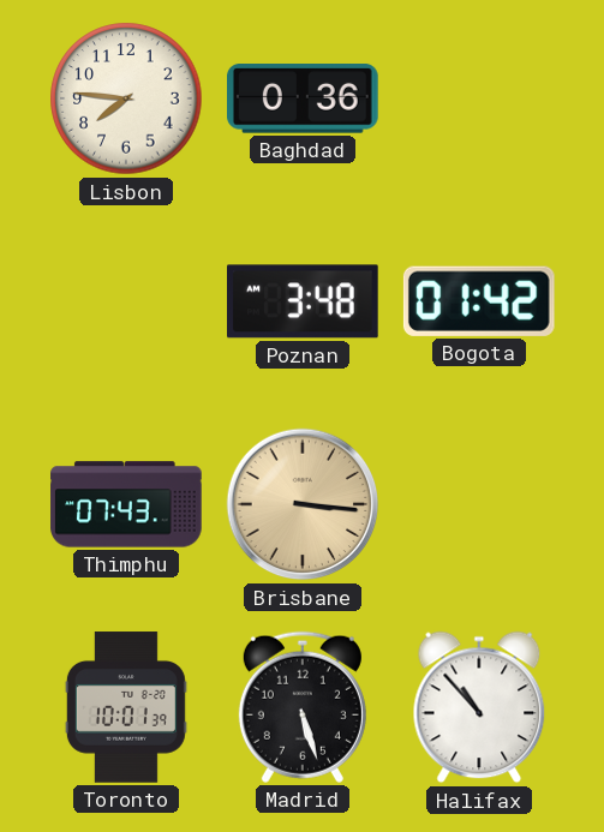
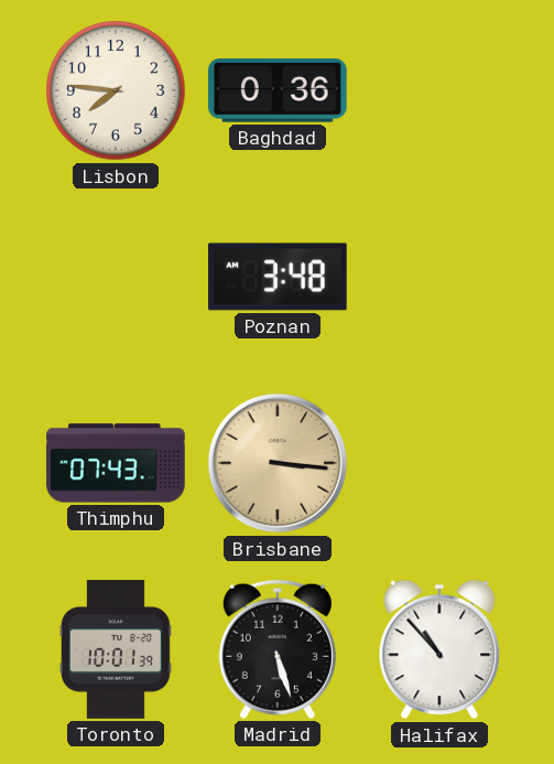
Bogota: 01:42 -> none (479, 301)
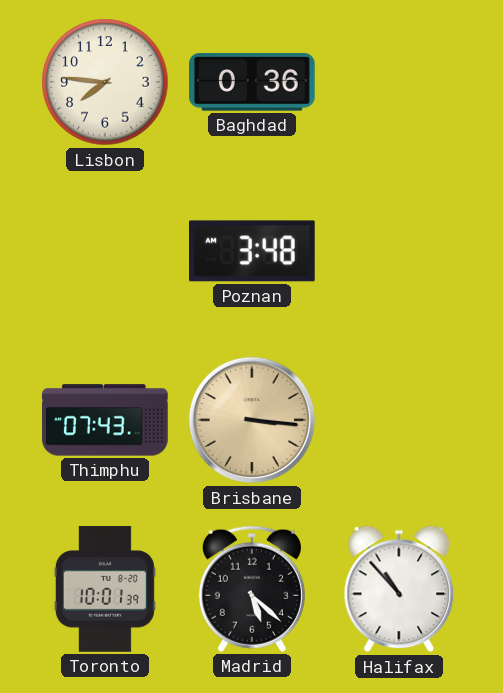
Madrid: 5:27 -> 5:22 (252, 589)
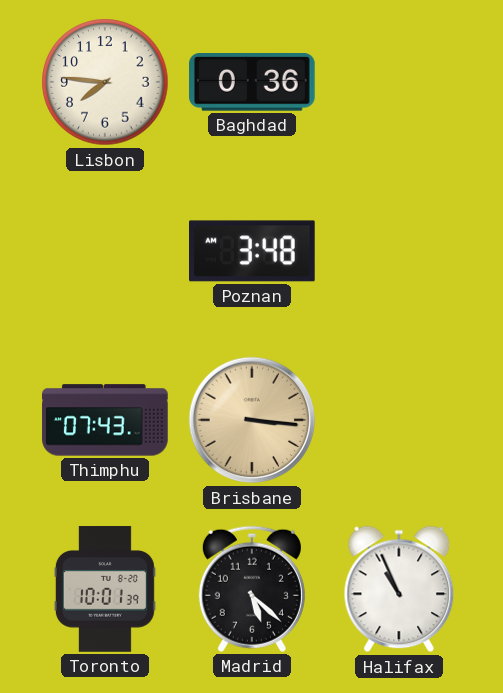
Halifax: 10:53 -> 10:56 (399, 589)
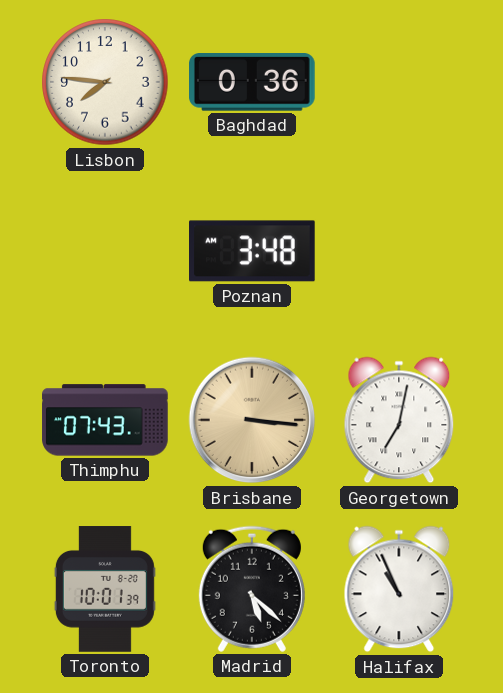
Georgetown: none -> 7:02 (399, 420)
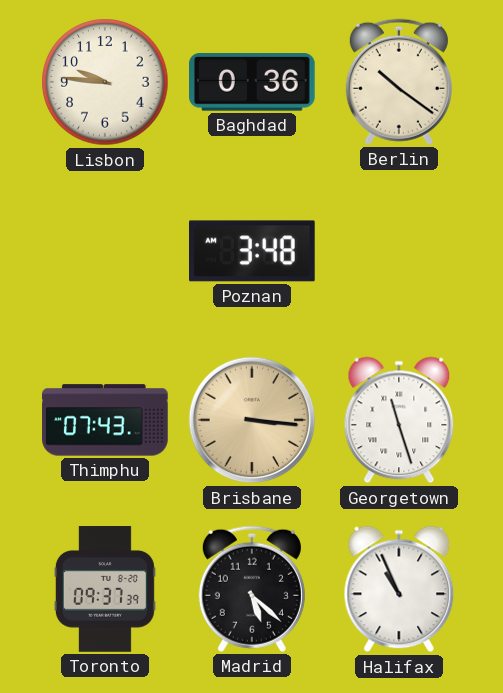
Lisbon: 7:46 -> 9:46 (105, 82)
Berlin: none -> 10:21 (399, 82)
Georgetown: 7:02 -> 11:27 (399, 420)
Toronto: 10:01 -> 09:37 (105, 589)
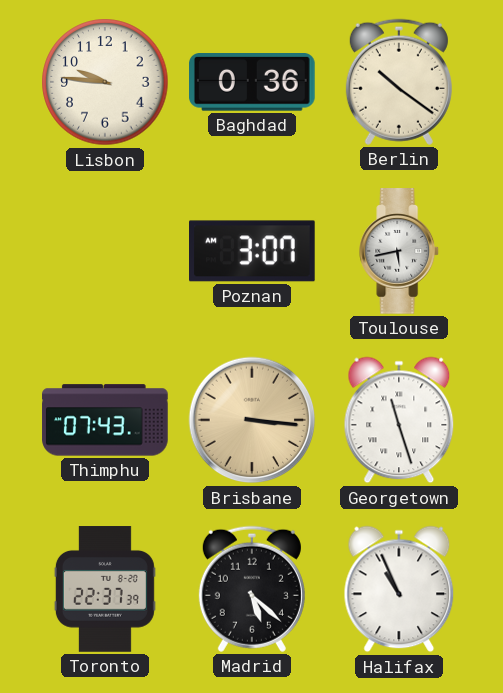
Poznan: 3:48 -> 3:07 (253, 251)
Toulouse: none -> 5:43 (400, 251)
Toronto: 09:37 -> 22:37 (105, 589)
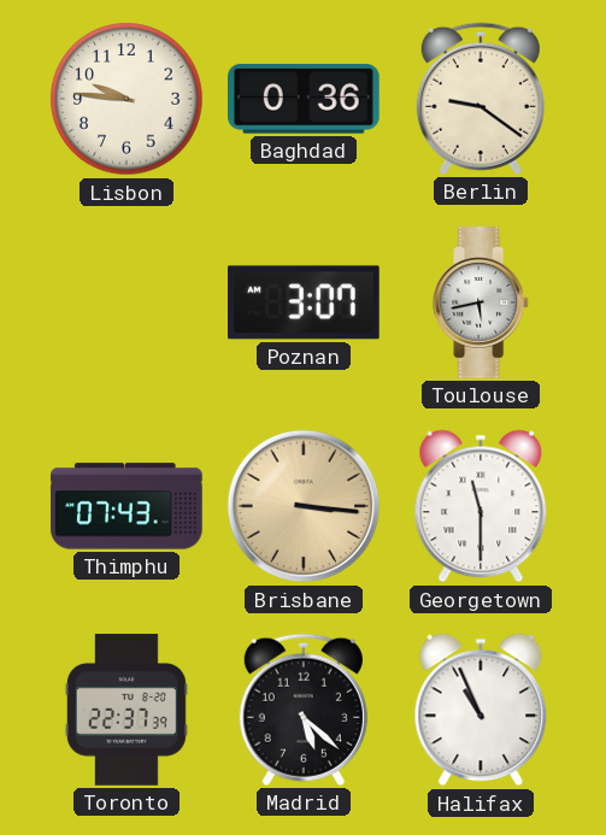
Berlin: 10:21 -> 9:21 (481, 99)
Georgetown: 11:27 -> 11:30 (481, 506)
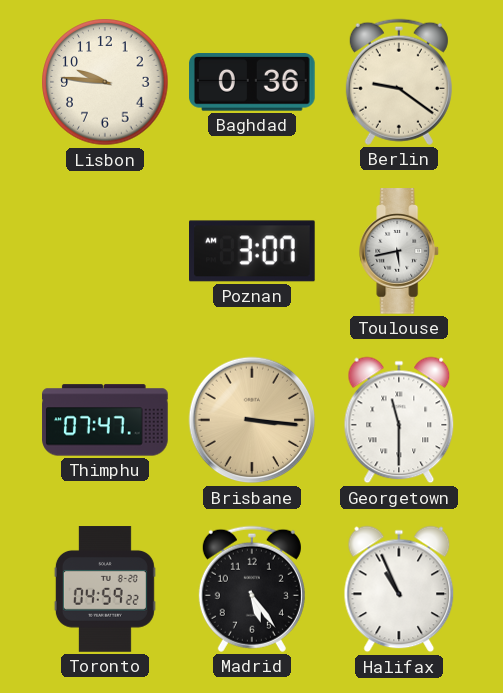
Thimphu: 07:43 -> 07:47 (105, 420)
Toronto: 22:37 -> 04:59 (105, 589)
Madrid: 5:22 -> 5:24 (252, 589)
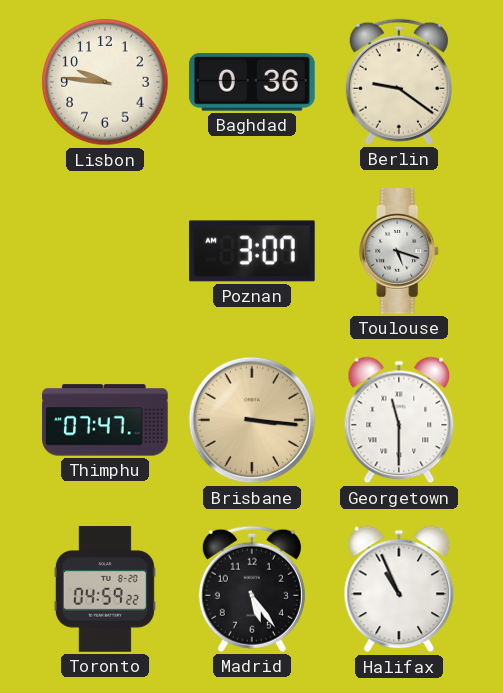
Toulouse: 5:43 -> 5:18 (400, 251)
